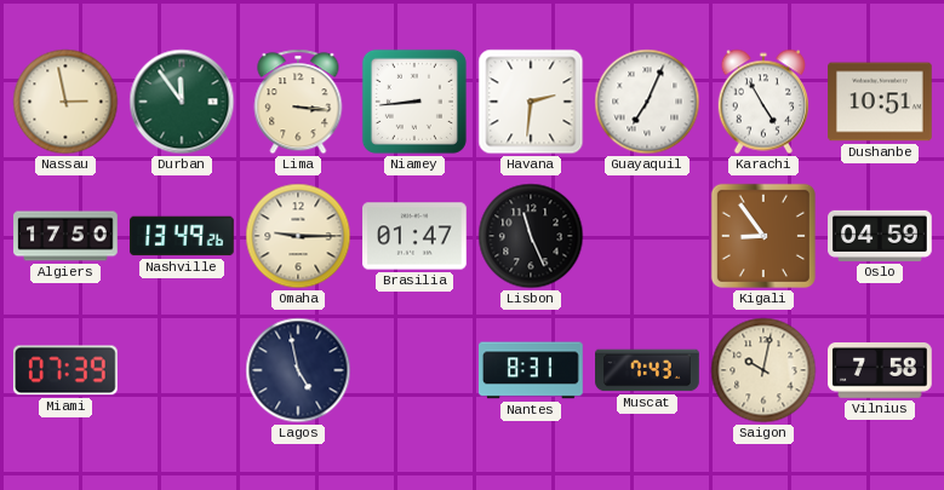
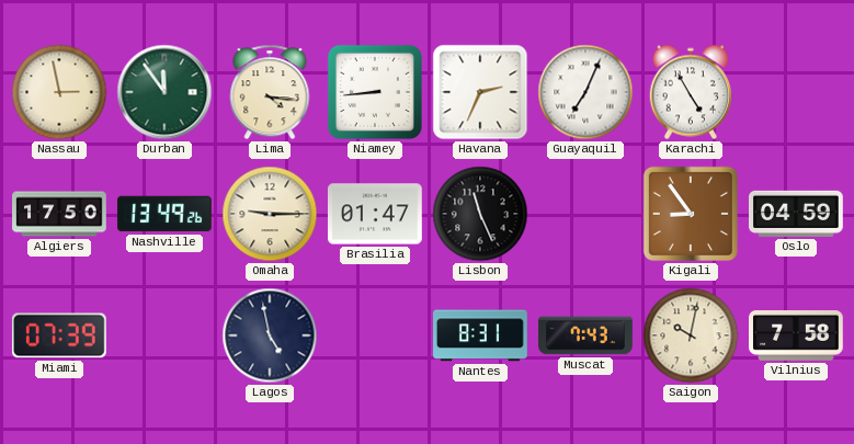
Lima: 3:16 -> 4:16 (270, 92)
Havana: 2:31 -> 2:34 (480, 92)
Dushanbe: 10:51 -> none (880, 102)
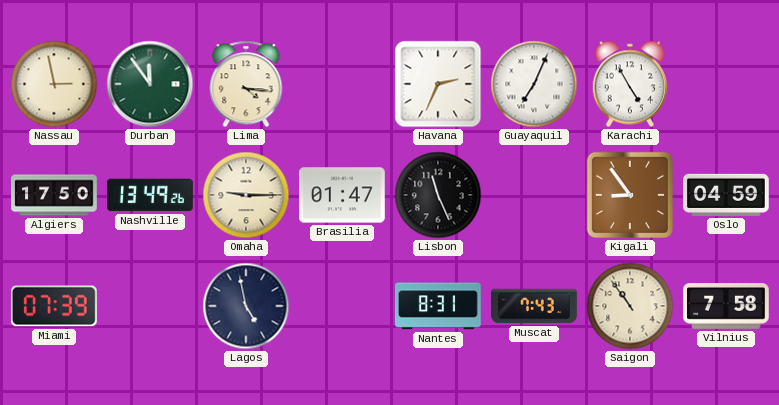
Niamey: 8:44 -> none (375, 92)
Saigon: 10:02 -> 10:54 (630, 306)
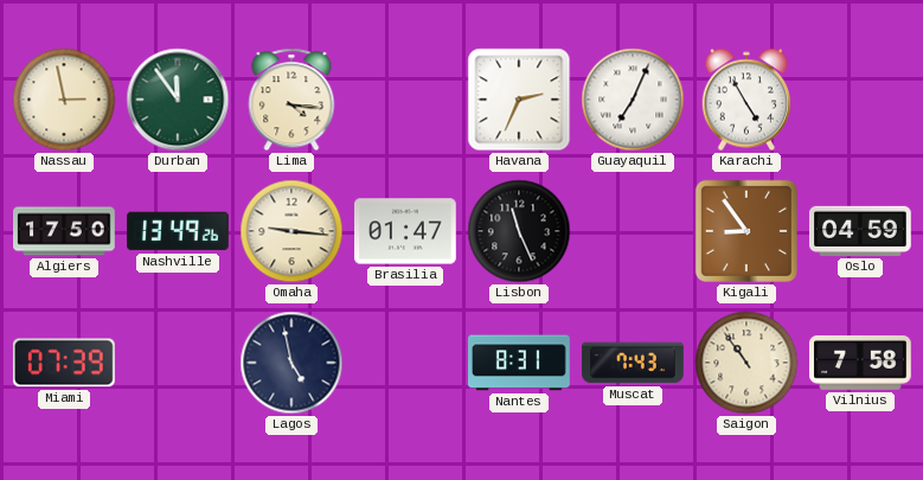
Omaha: 9:15 -> 9:16 (291, 231)
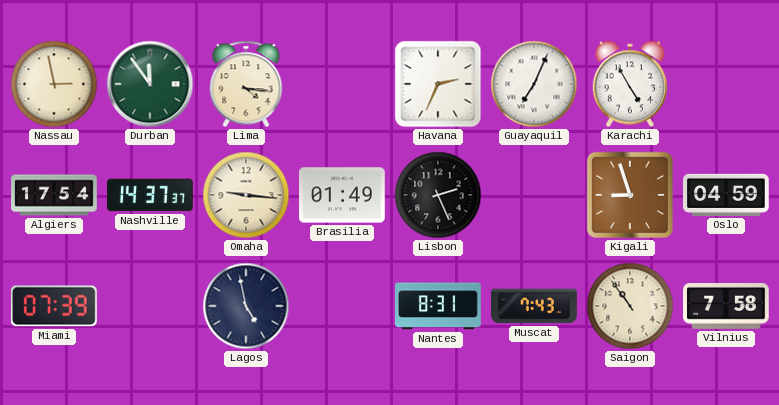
Algiers: 17:50 -> 17:54 (54, 195)
Nashville: 13:49 -> 14:37 (151, 195)
Brasilia: 01:47 -> 01:49 (342, 195)
Lisbon: 11:26 -> 2:26 (438, 195)
Kigali: 8:54 -> 8:57 (630, 195)
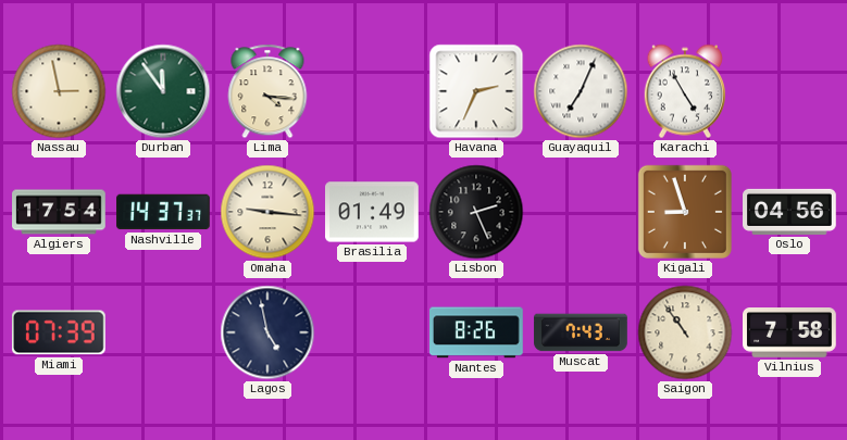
Oslo: 04:59 -> 04:56 (789, 212)
Nantes: 8:31 -> 8:26 (477, 332)
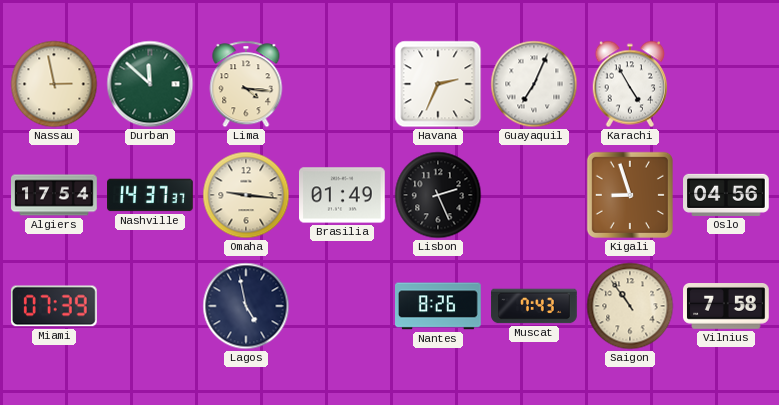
Durban: 11:54 -> 11:52 (150, 84)
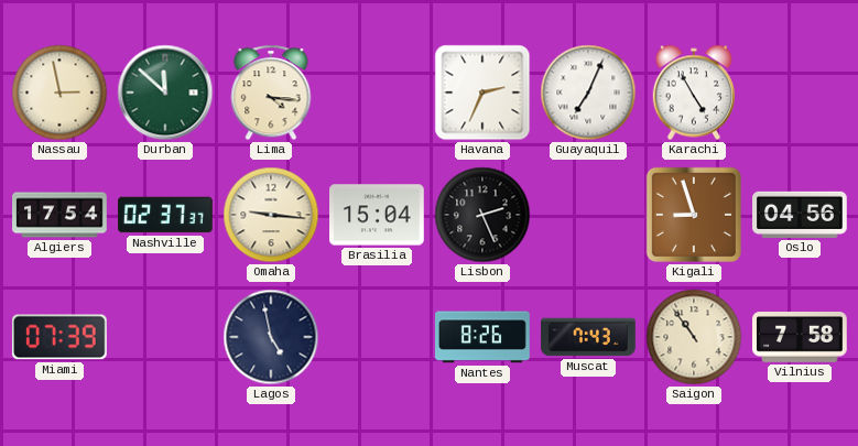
Nashville: 14:37 -> 02:37 (166, 215)
Brasilia: 01:49 -> 15:04 (377, 215)
